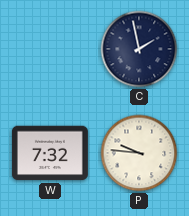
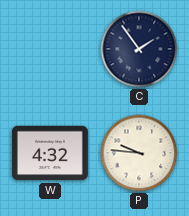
C: 1:58 -> 1:54 (139, 49)
W: 7:32 -> 4:32 (50, 153)
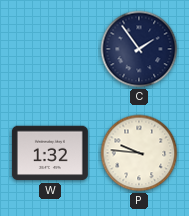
W: 4:32 -> 1:32 (50, 153)
